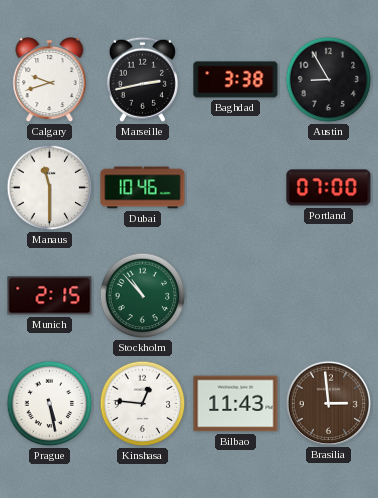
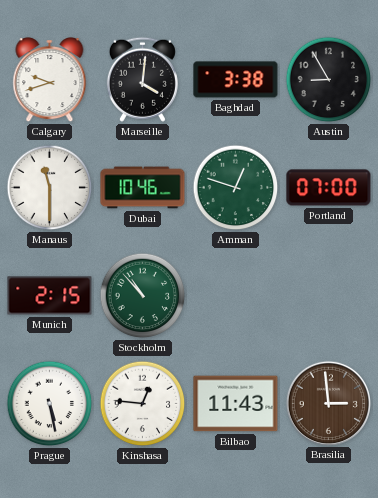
Marseille: 2:43 -> 4:01 (142, 79)
Amman: none -> 12:48 (236, 188)
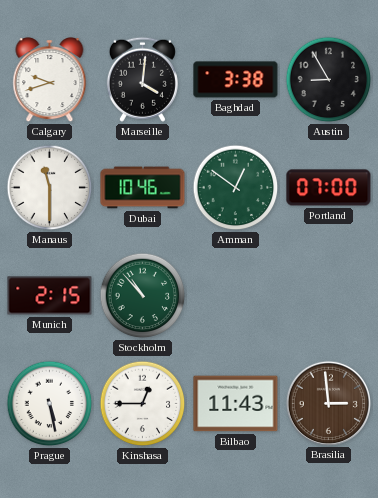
Amman: 12:48 -> 12:51 (236, 188)
Kinshasa: 12:46 -> 12:45 (143, 404)
